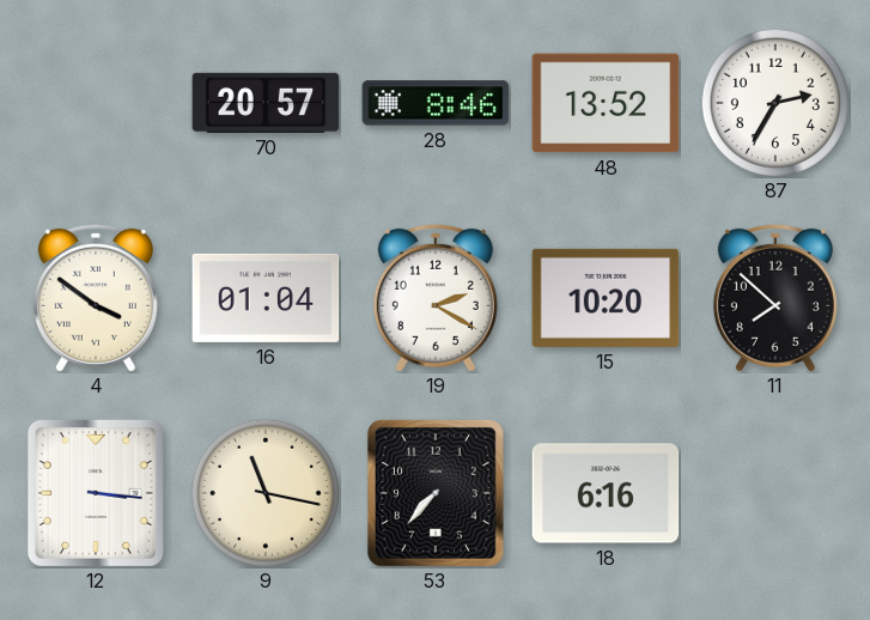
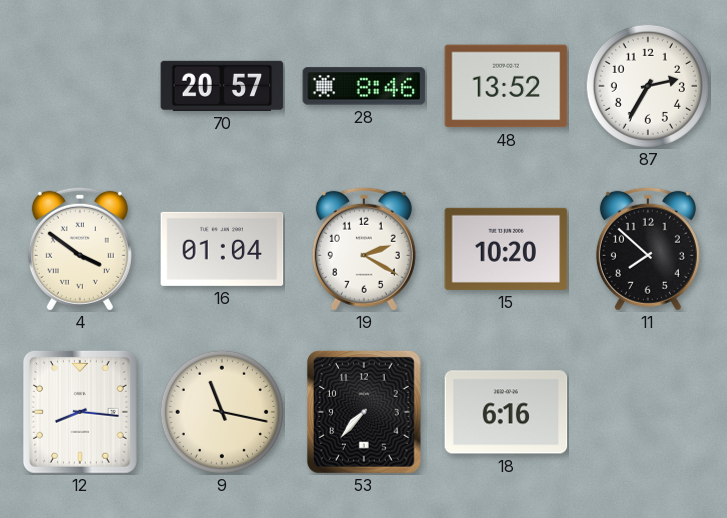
12: 3:16 -> 8:16 (80, 412)
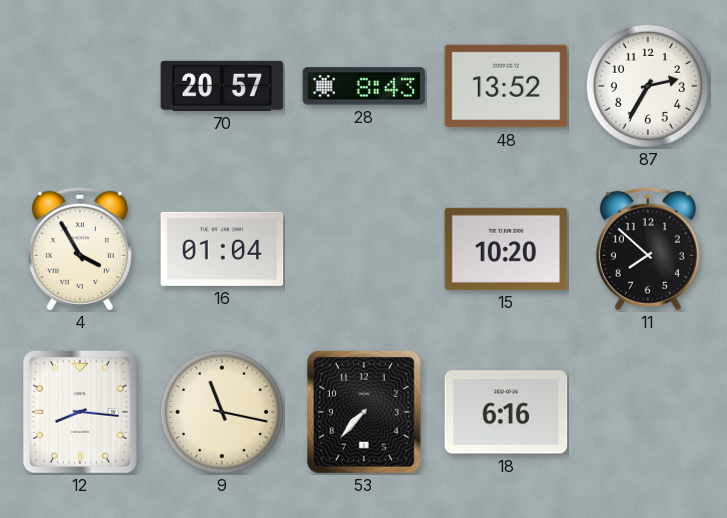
28: 8:46 -> 8:43 (364, 86)
4: 3:51 -> 3:55 (80, 249)
19: 2:20 -> none (364, 249)
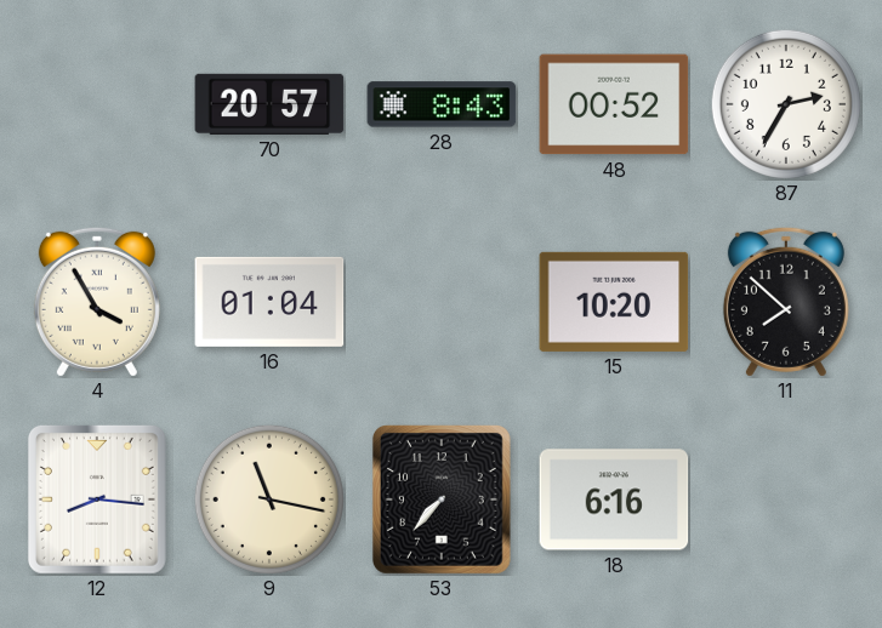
48: 13:52 -> 00:52 (614, 104)
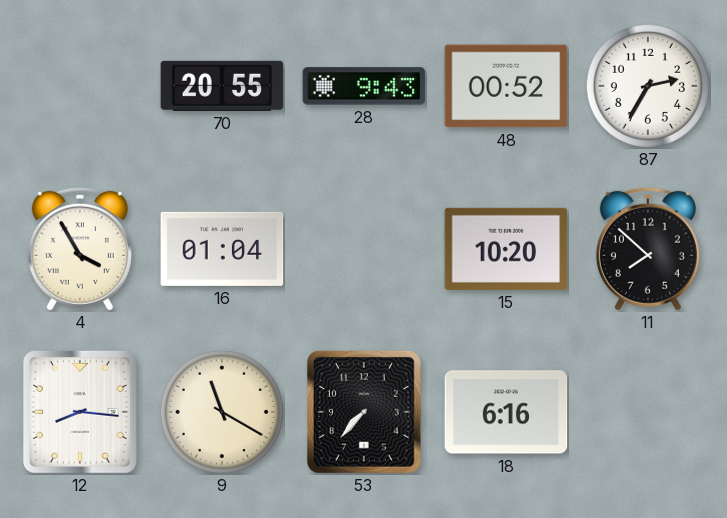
70: 20:57 -> 20:55 (222, 86)
28: 8:43 -> 9:43 (364, 86)
9: 11:17 -> 11:20 (222, 412)
